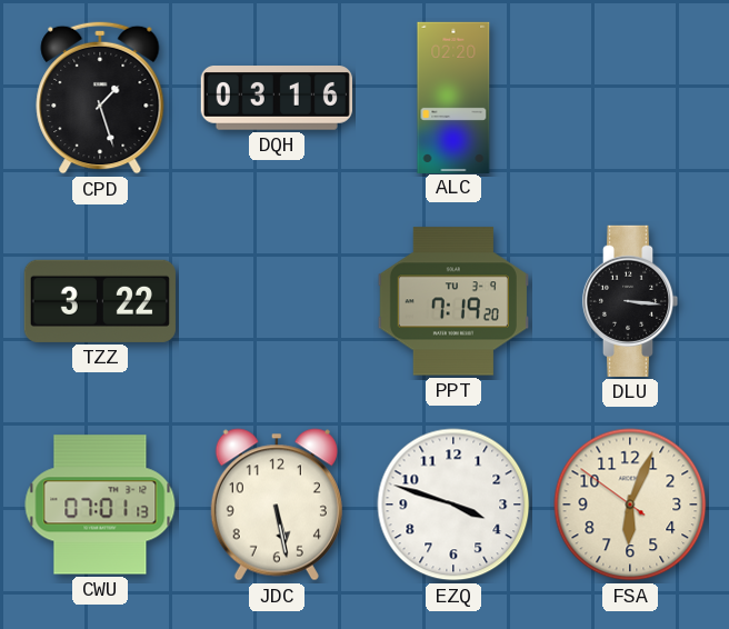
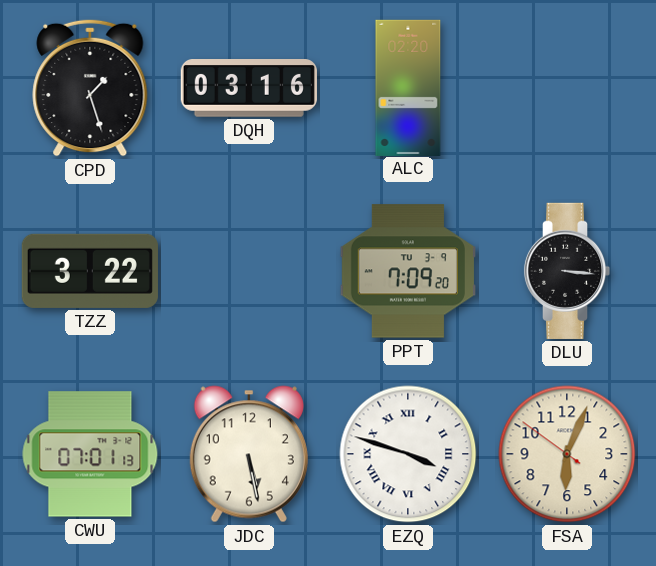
PPT: 7:19 -> 7:09 (408, 271)
EZQ numerals: Arabic -> Roman (408, 454)
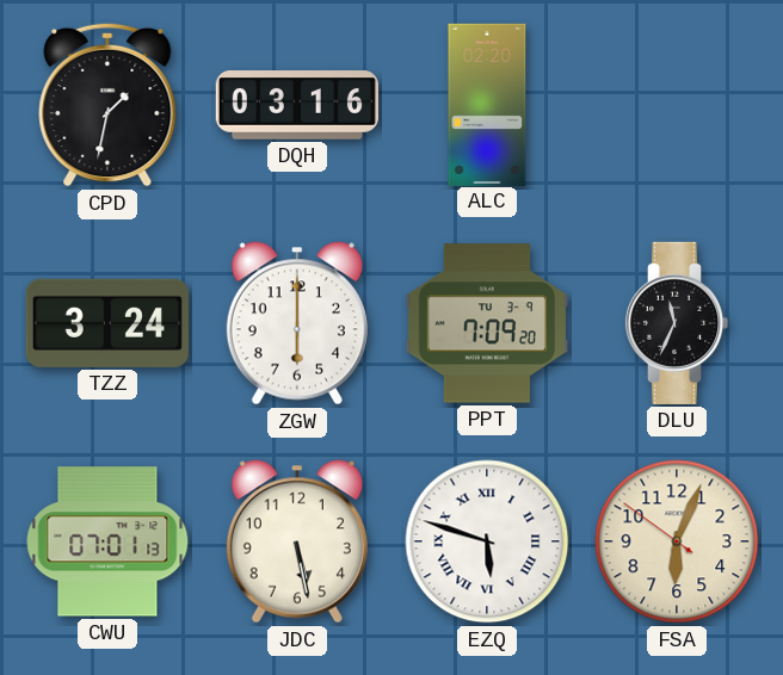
CPD: 1:27 -> 1:32 (107, 105)
TZZ: 3:22 -> 3:24 (107, 323)
ZGW: none -> 6:00 (297, 323)
DLU: 3:16 -> 11:34 (677, 323)
EZQ: 3:48 -> 5:48 (487, 541)
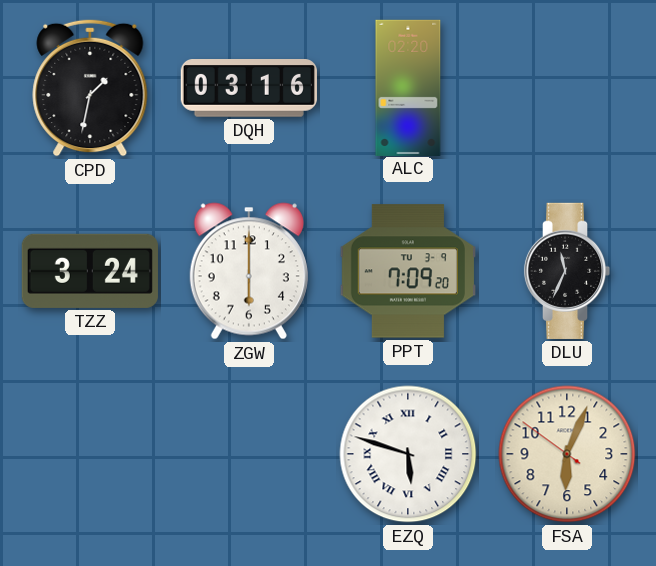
CWU: 07:01 -> none (107, 541)
JDC: 5:28 -> none (297, 541)
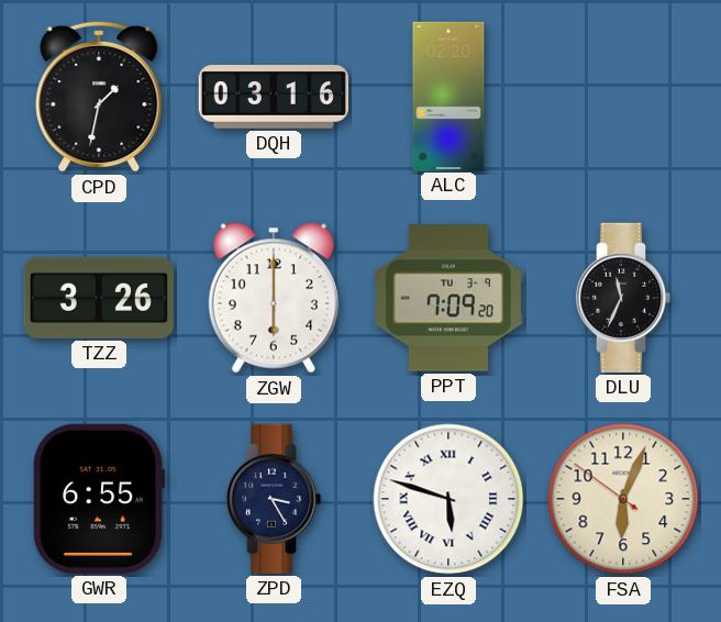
TZZ: 3:24 -> 3:26 (99, 298)
GWR: none -> 6:55 (99, 499)
ZPD: none -> 3:25 (274, 499)
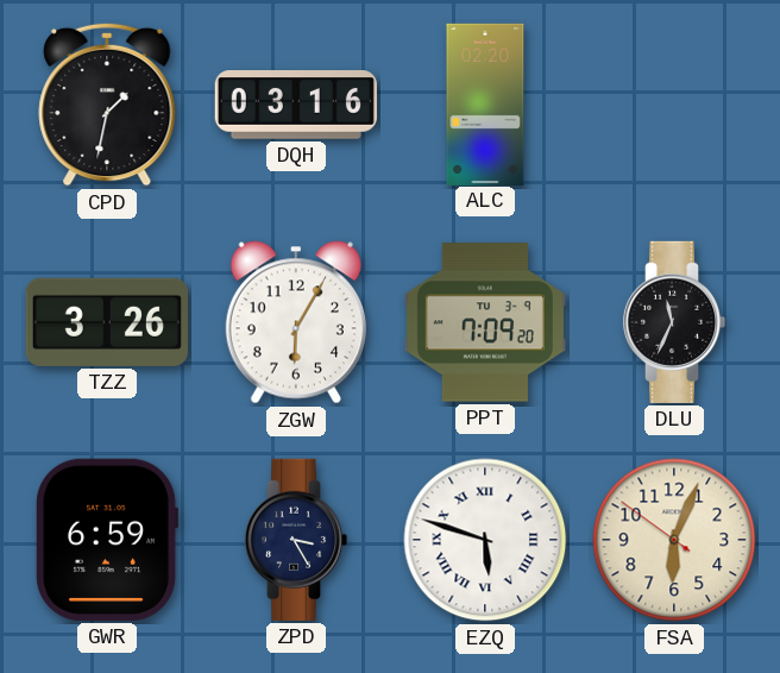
ZGW: 6:00 -> 6:05 (296, 322)
GWR: 6:55 -> 6:59 (107, 540)
